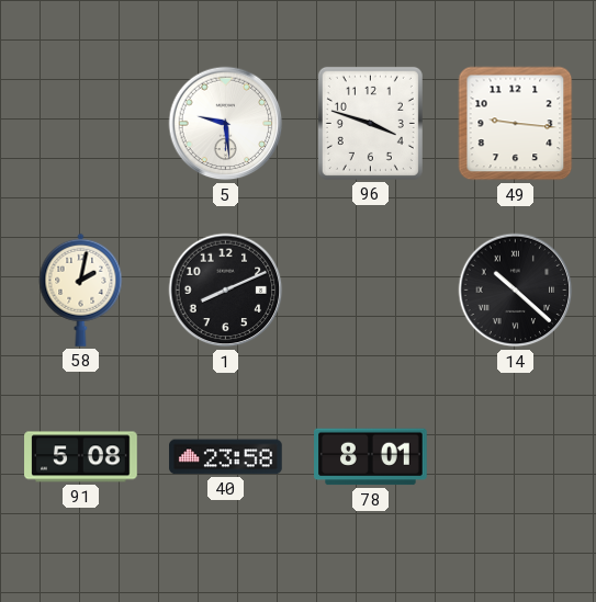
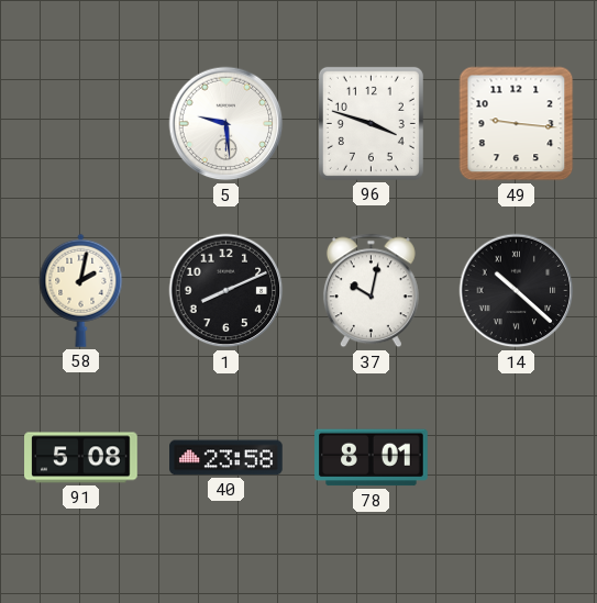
37: none -> 10:02 (371, 291)
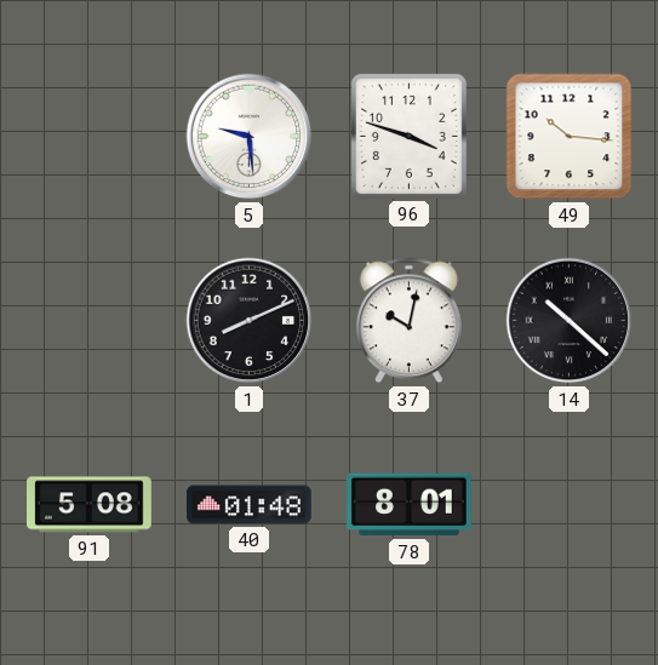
49: 9:16 -> 10:16 (570, 137)
58: 2:02 -> none (81, 290)
40: 23:58 -> 01:48 (250, 505)
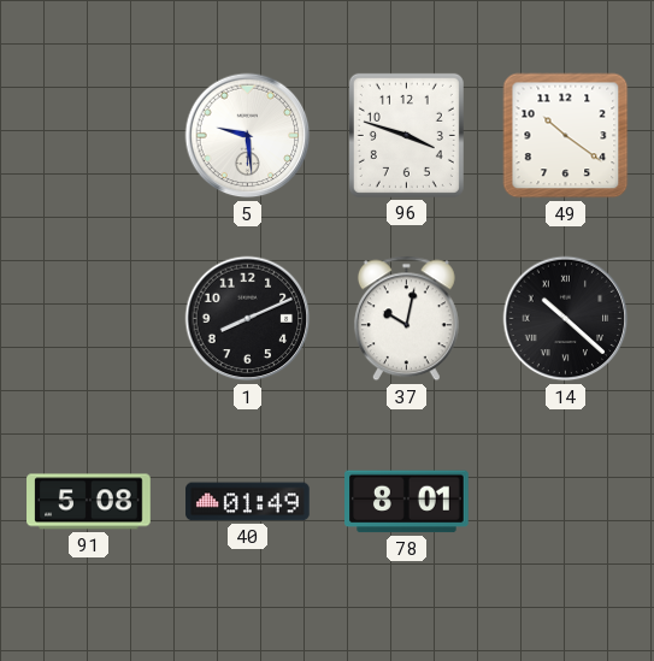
49: 10:16 -> 10:21 (566, 136)
40: 01:48 -> 01:49 (248, 502)
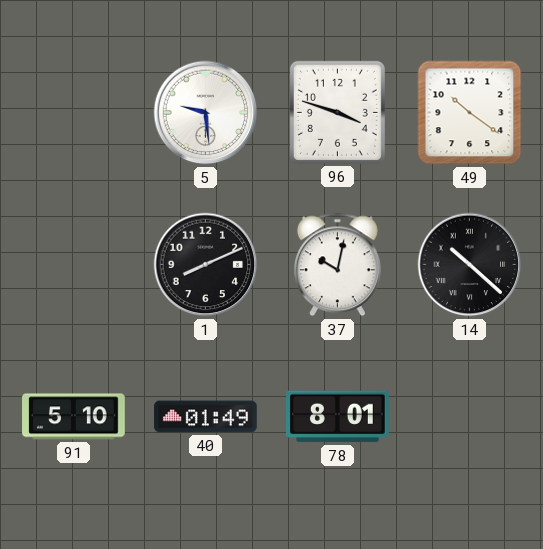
91: 5:08 -> 5:10 (74, 417)
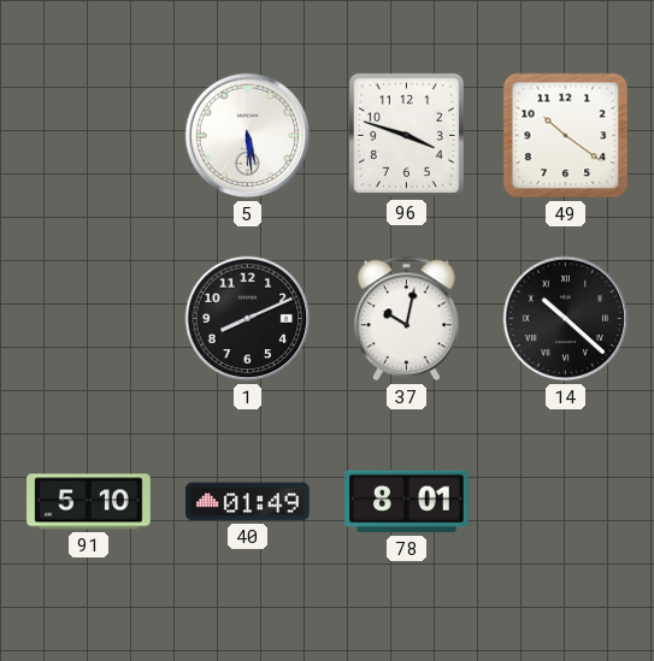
5: 9:29 -> 5:29 (248, 136)
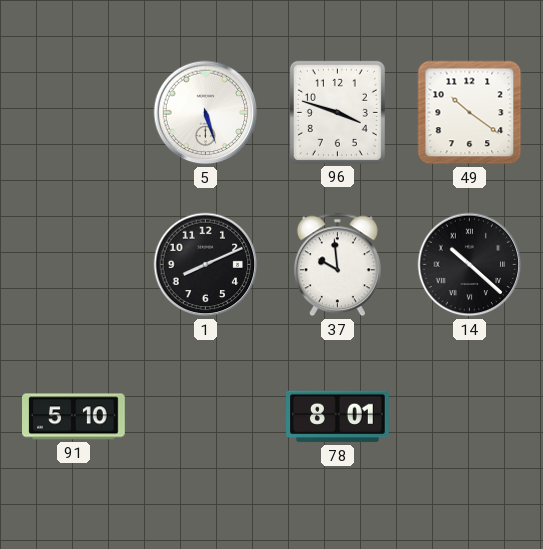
5: 5:29 -> 5:27 (206, 113)
37: 10:02 -> 9:59 (337, 265)
40: 01:49 -> none (248, 502)
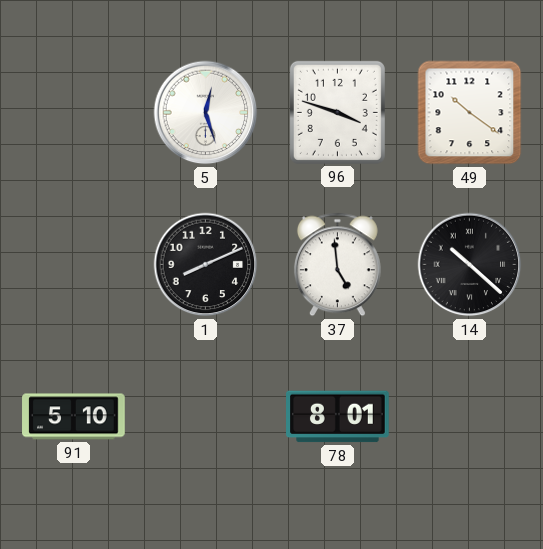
5: 5:27 -> 12:27 (206, 113)
37: 9:59 -> 4:59 (337, 265)
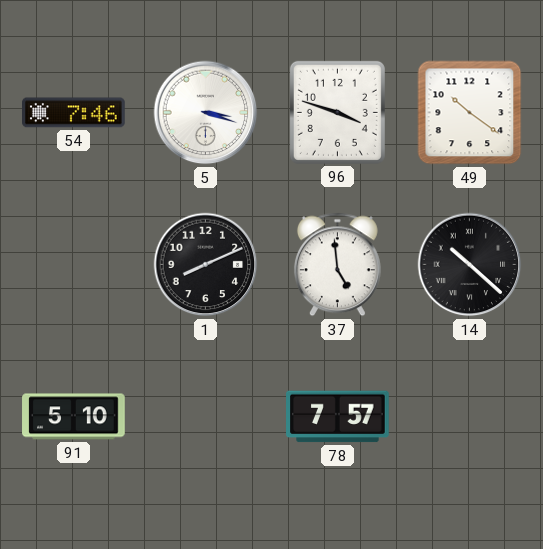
54: none -> 7:46 (74, 113)
5: 12:27 -> 3:18 (206, 113)
78: 8:01 -> 7:57 (338, 417)
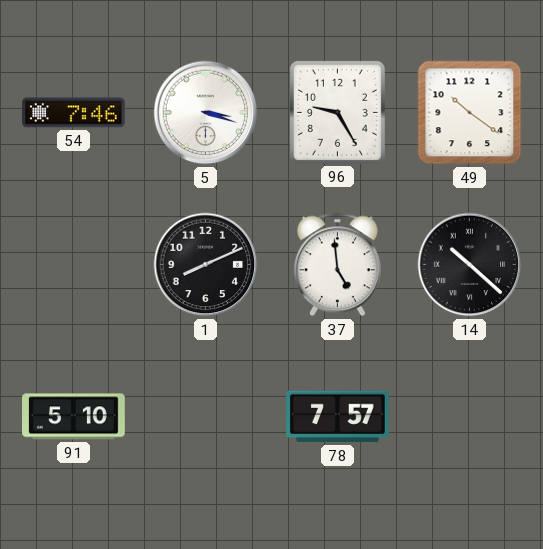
96: 3:48 -> 9:25 (337, 112)
